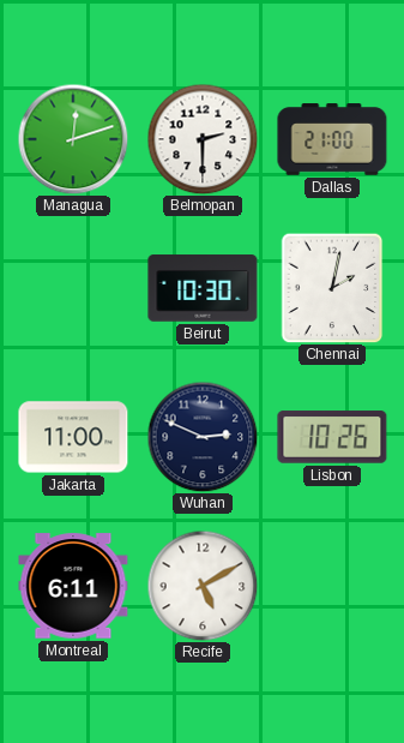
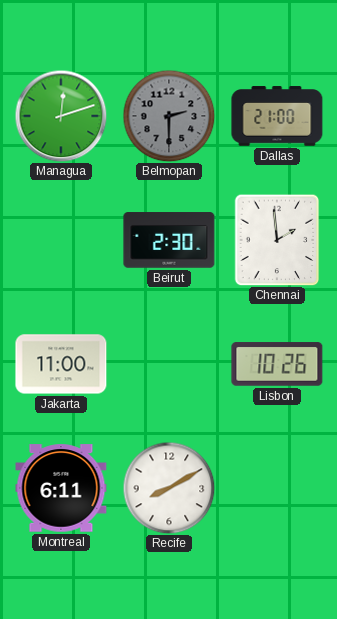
Belmopan dial: white -> grey (169, 116)
Beirut: 10:30 -> 2:30 (169, 240)
Chennai: 2:02 -> 1:59 (277, 240)
Wuhan: 2:49 -> none (203, 437)
Recife: 5:10 -> 8:10 (169, 488)
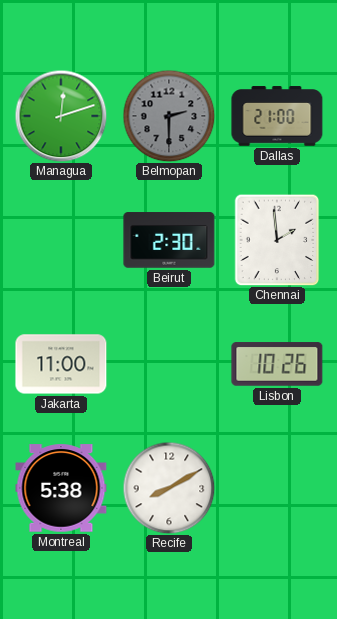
Montreal: 6:11 -> 5:38 (61, 488)
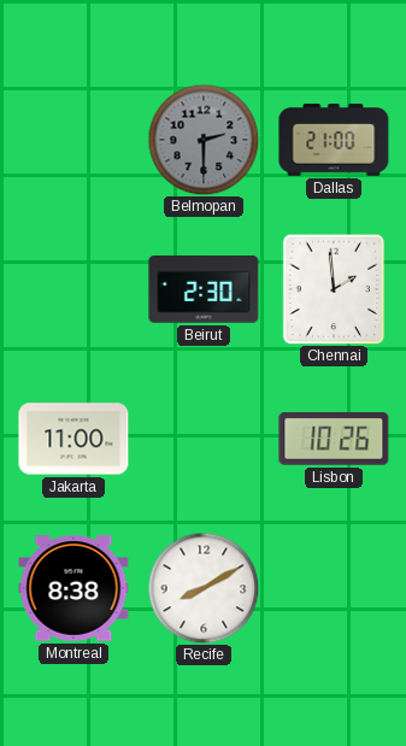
Managua: 12:12 -> none (61, 116)
Montreal: 5:38 -> 8:38 (73, 588)
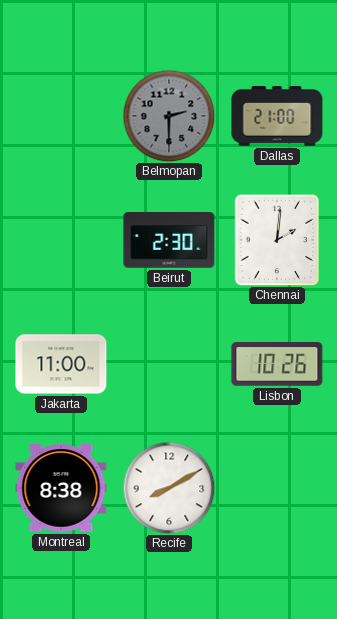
Chennai: 1:59 -> 2:01 (277, 240)
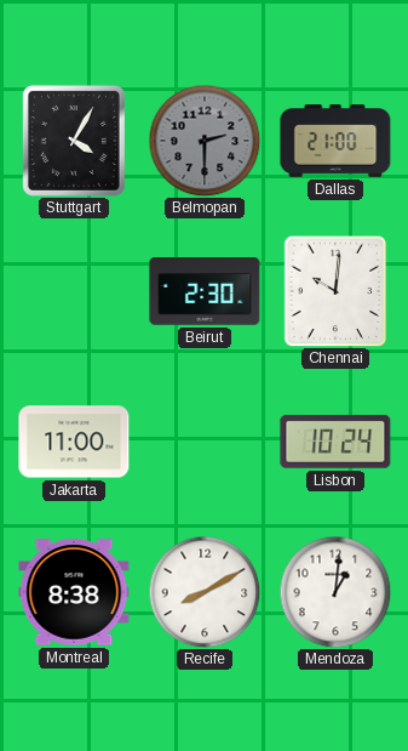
Stuttgart: none -> 4:05 (74, 141)
Chennai: 2:01 -> 10:01 (335, 291)
Lisbon: 10:26 -> 10:24 (335, 442)
Mendoza: none -> 1:01 (335, 592)
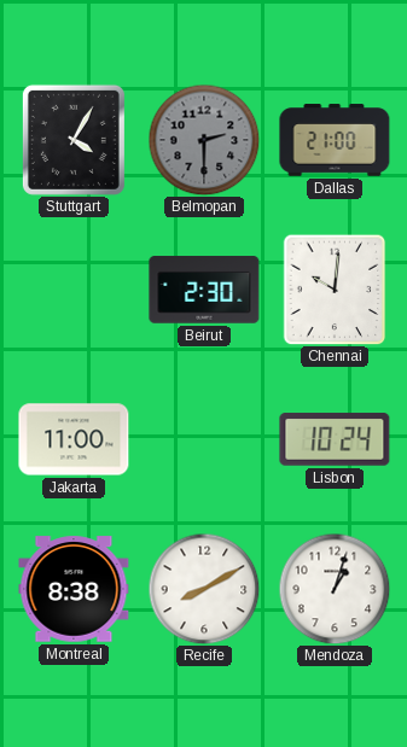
Mendoza: 1:01 -> 1:03 (335, 589)
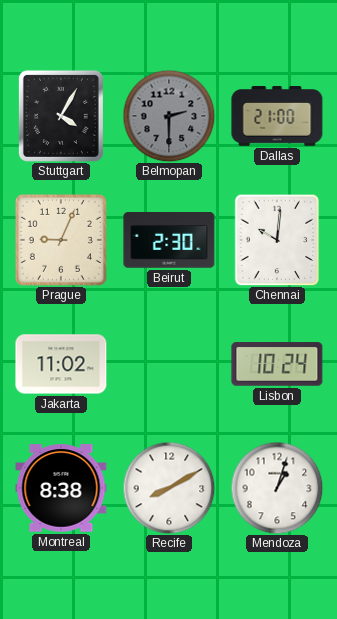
Prague: none -> 9:04 (61, 240)
Jakarta: 11:00 -> 11:02 (61, 364)
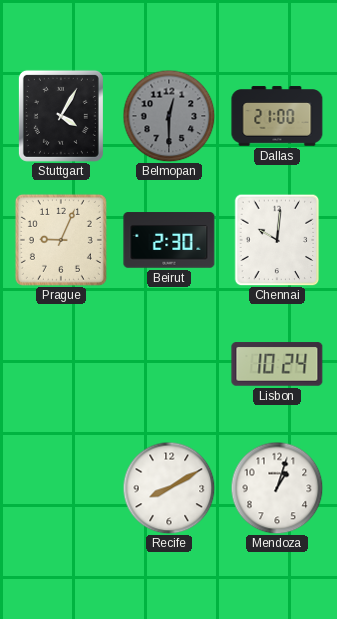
Belmopan: 2:30 -> 12:30 (169, 116)
Jakarta: 11:02 -> none (61, 364)
Montreal: 8:38 -> none (61, 488)
